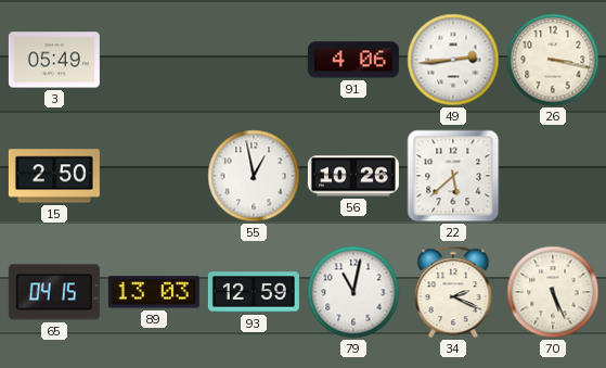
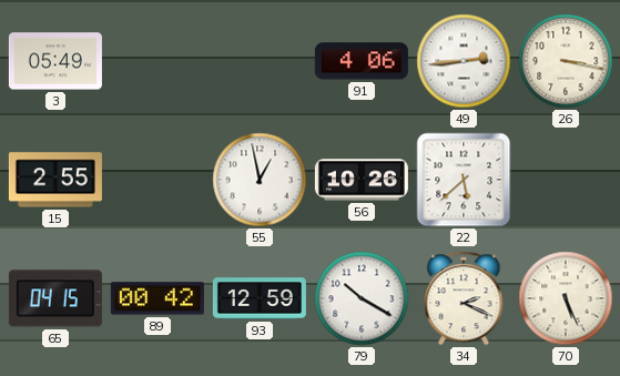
15: 2:50 -> 2:55 (55, 180)
89: 13:03 -> 00:42 (157, 298)
79: 11:02 -> 10:20 (362, 298)
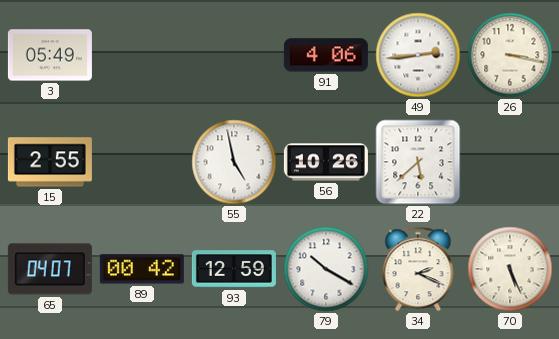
55: 12:58 -> 4:58 (234, 162)
65: 04:15 -> 04:07 (50, 269)
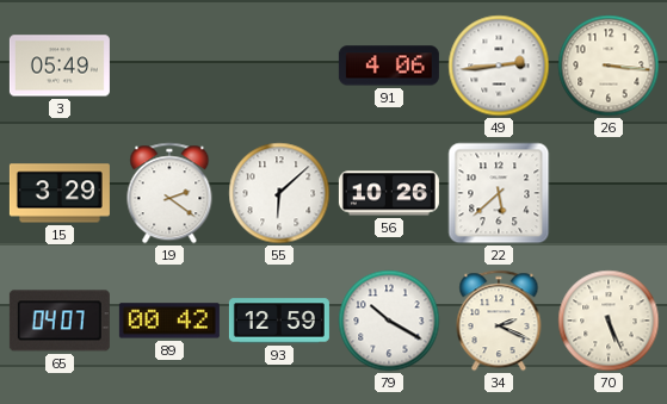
26: 3:17 -> 3:16 (609, 66)
15: 2:55 -> 3:29 (60, 193)
19: none -> 2:21 (169, 193)
55: 4:58 -> 6:08 (279, 193)
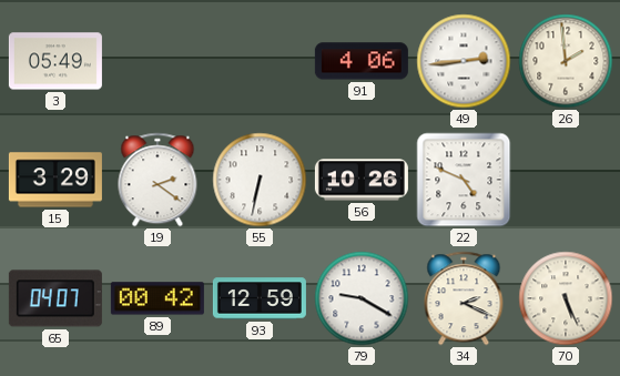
26: 3:16 -> 1:59 (566, 61)
55: 6:08 -> 6:32 (260, 180)
22: 5:38 -> 4:49 (464, 180)
79: 10:20 -> 9:20 (362, 298)
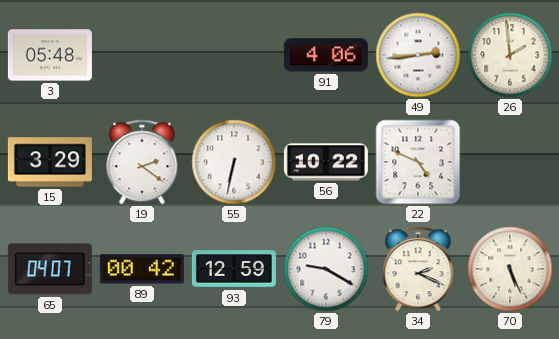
3: 05:49 -> 05:48 (50, 55)
56: 10:26 -> 10:22 (326, 162)
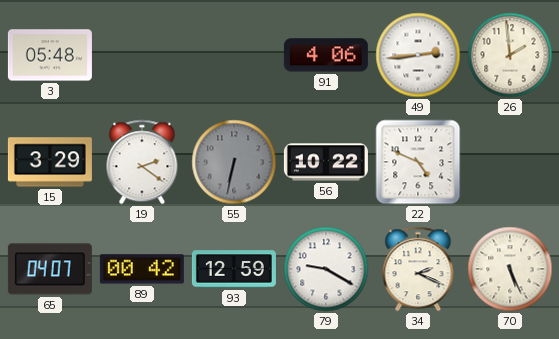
55 dial: white -> grey (234, 162)
